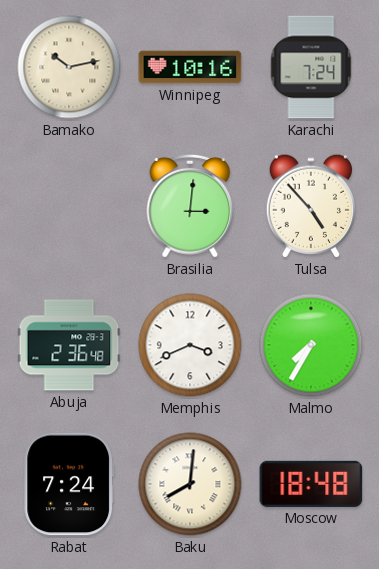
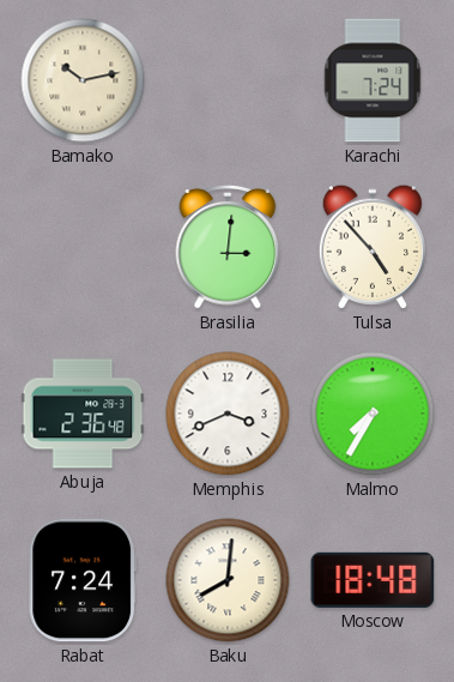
Winnipeg: 10:16 -> none (190, 67)
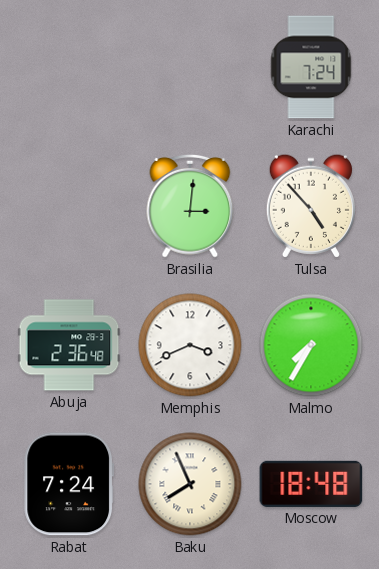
Bamako: 10:13 -> none (83, 80)
Baku: 8:01 -> 7:56 (190, 484)
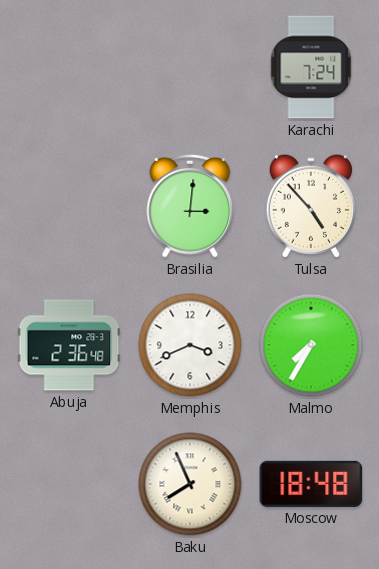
Rabat: 7:24 -> none (68, 484)
